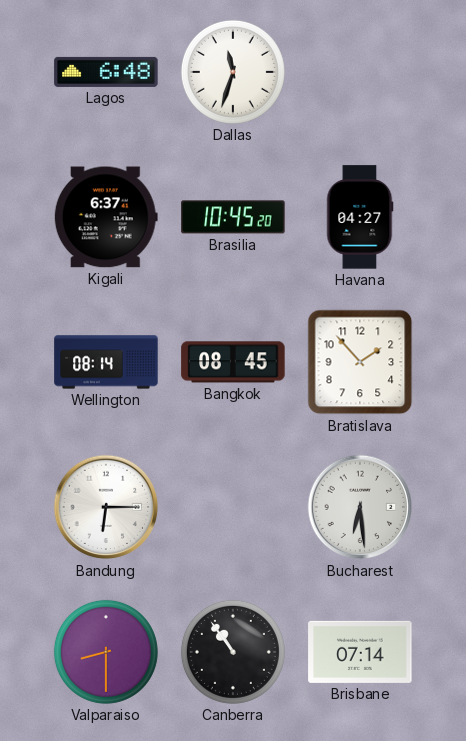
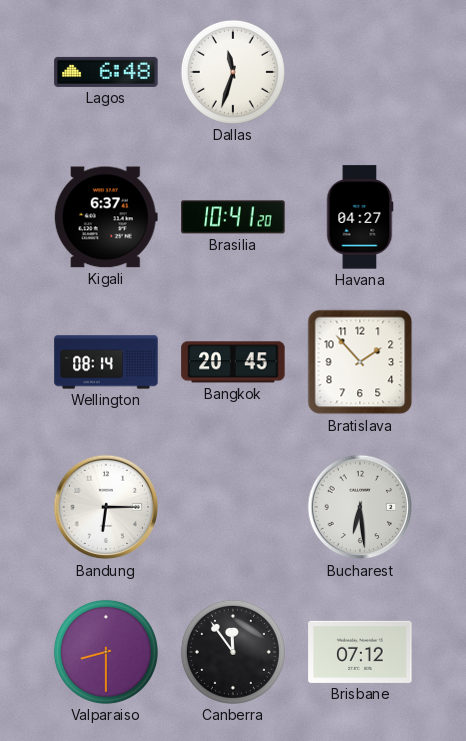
Brasilia: 10:45 -> 10:41 (233, 217)
Bangkok: 08:45 -> 20:45 (233, 362)
Canberra: 10:54 -> 11:54 (233, 652)
Brisbane: 07:14 -> 07:12 (360, 652)
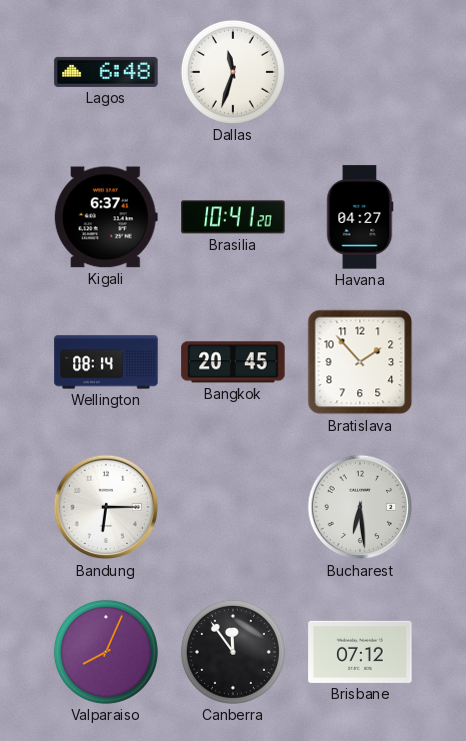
Valparaiso: 8:30 -> 8:04 (106, 652)
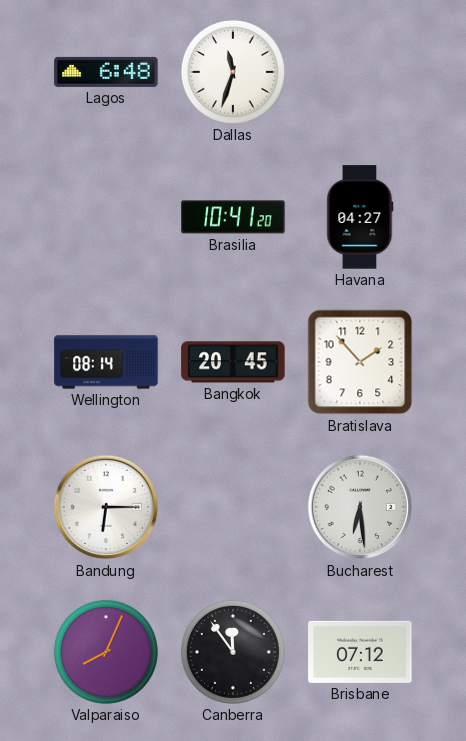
Kigali: 6:37 -> none (106, 217)
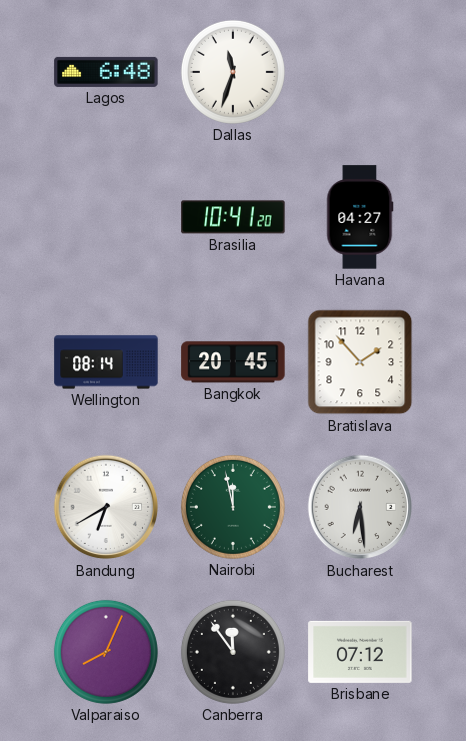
Bandung: 6:15 -> 6:40 (106, 507)
Nairobi: none -> 11:58 (233, 507)
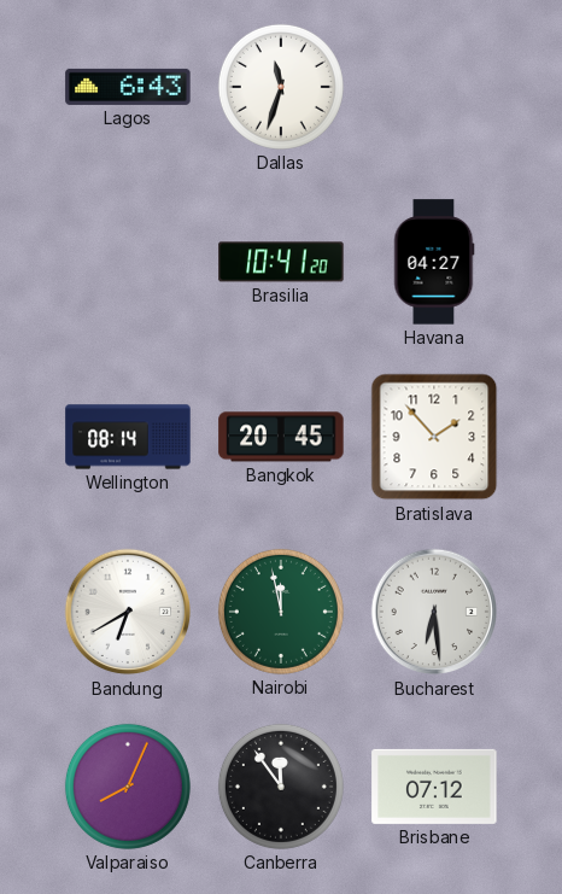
Lagos: 6:48 -> 6:43 (128, 87)
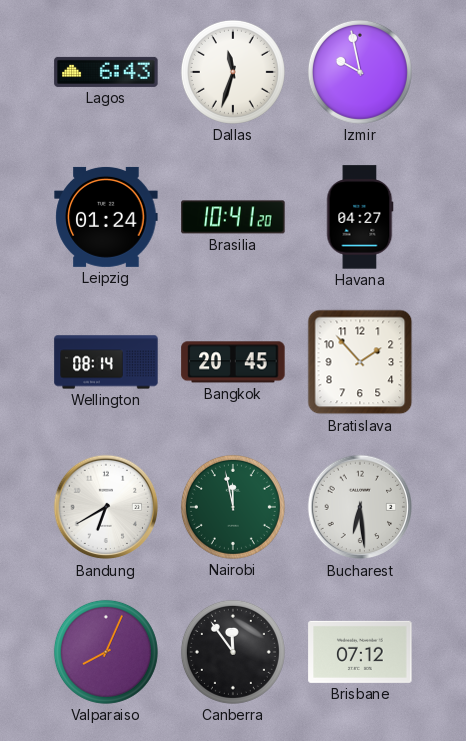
Izmir: none -> 9:58 (360, 72)
Leipzig: none -> 01:24 (106, 217)
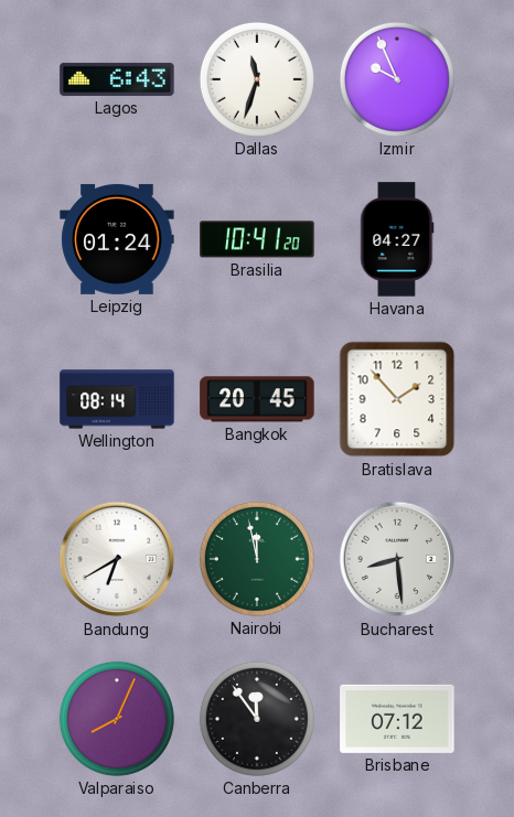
Izmir: 9:58 -> 9:56 (397, 79)
Bucharest: 6:29 -> 8:29 (397, 559)
